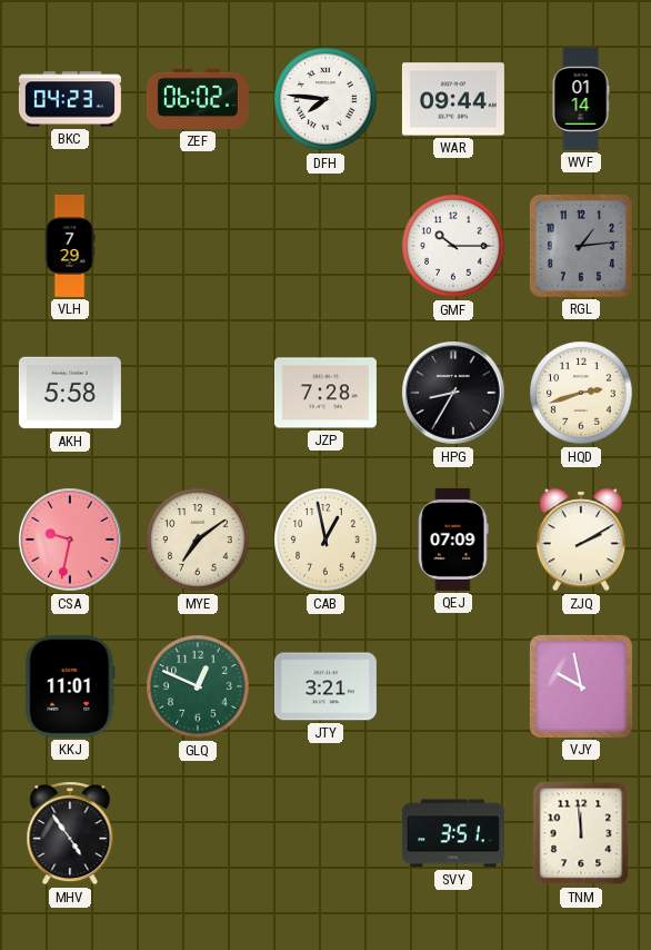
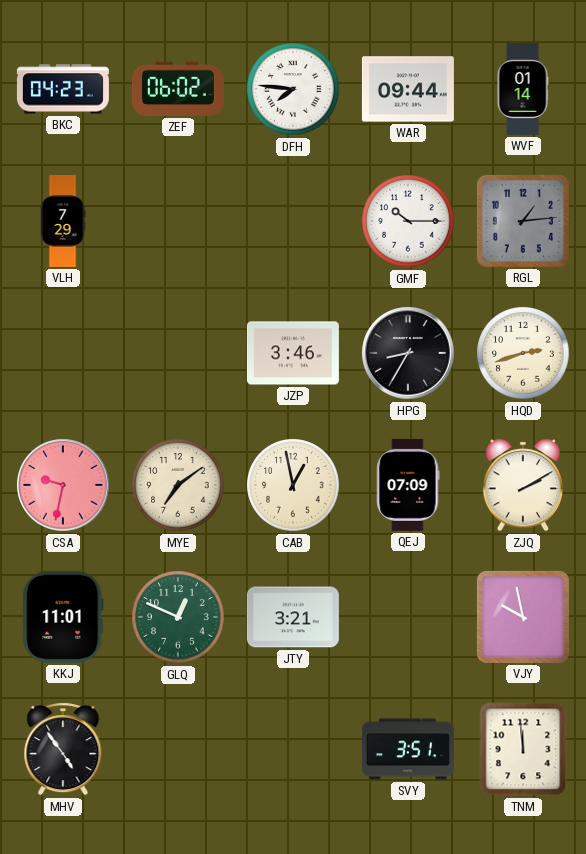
AKH: 5:58 -> none (70, 393)
JZP: 7:28 -> 3:46 (293, 353)
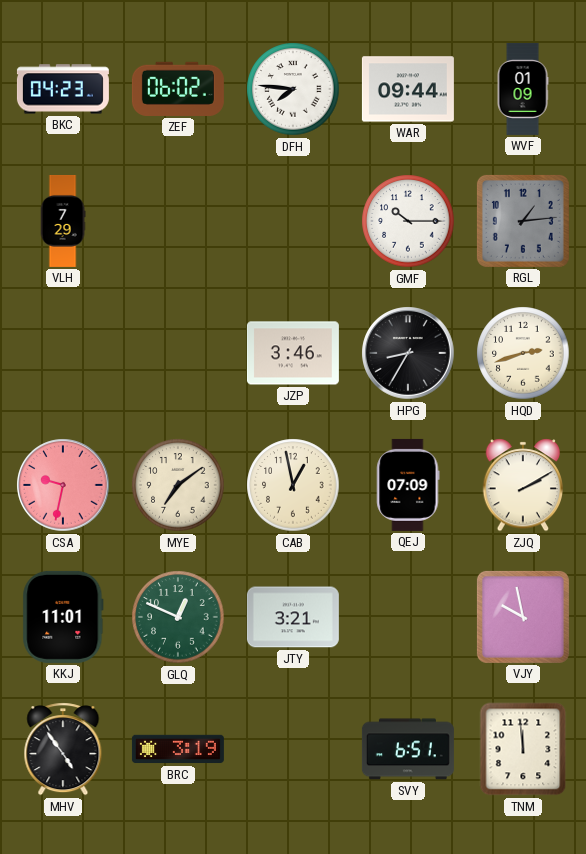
WVF: 01:14 -> 01:09 (523, 89)
BRC: none -> 3:19 (178, 749)
SVY: 3:51 -> 6:51 (408, 749)
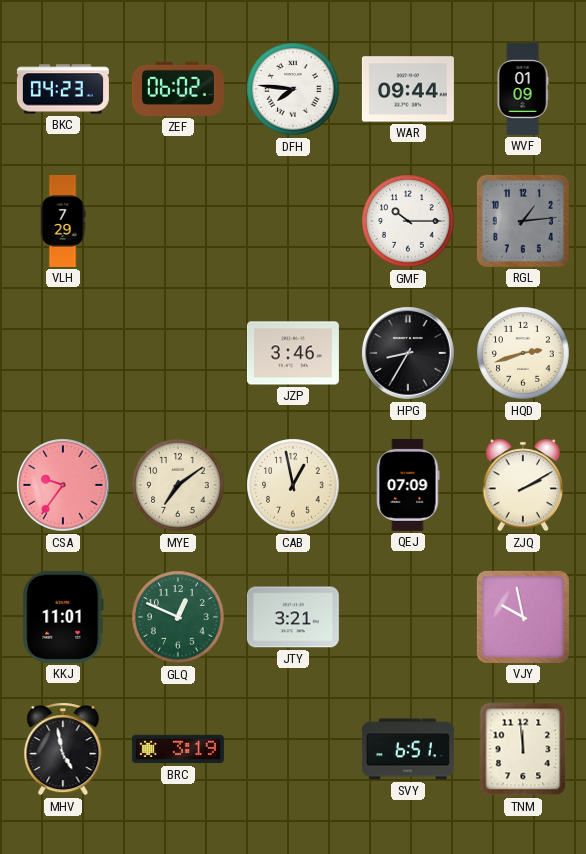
CSA: 9:32 -> 9:36 (63, 485)
MHV: 4:54 -> 4:58 (63, 749)
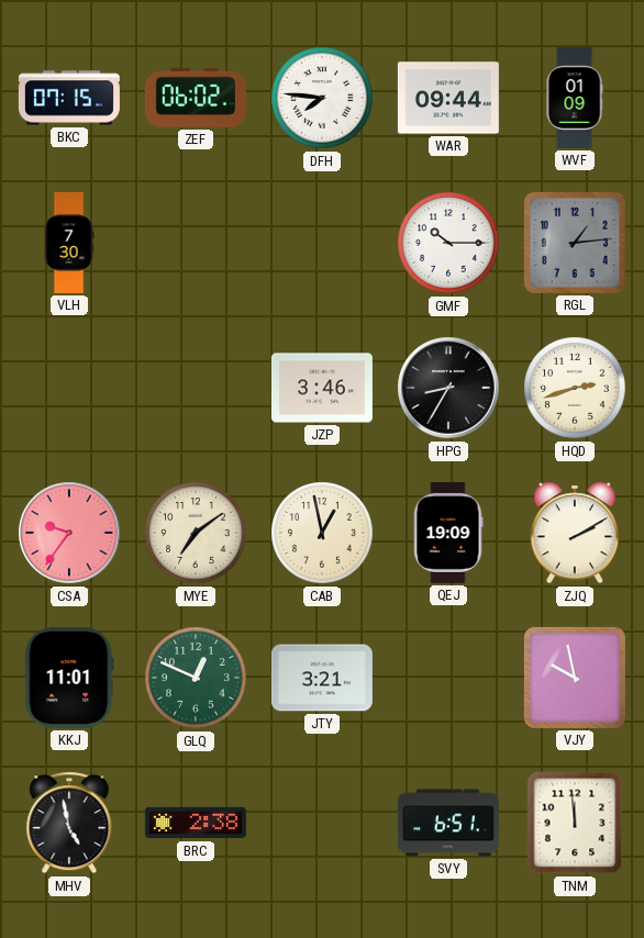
BKC: 04:23 -> 07:15 (69, 98)
VLH: 7:29 -> 7:30 (69, 243)
QEJ: 07:09 -> 19:09 (448, 533)
BRC: 3:19 -> 2:38 (196, 823)
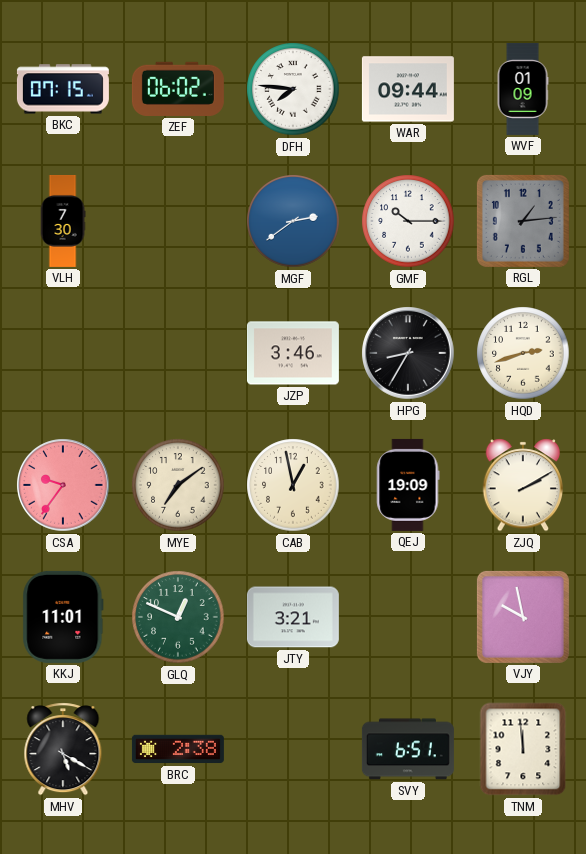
MGF: none -> 2:39 (293, 221)
MHV: 4:58 -> 5:20 (63, 749)
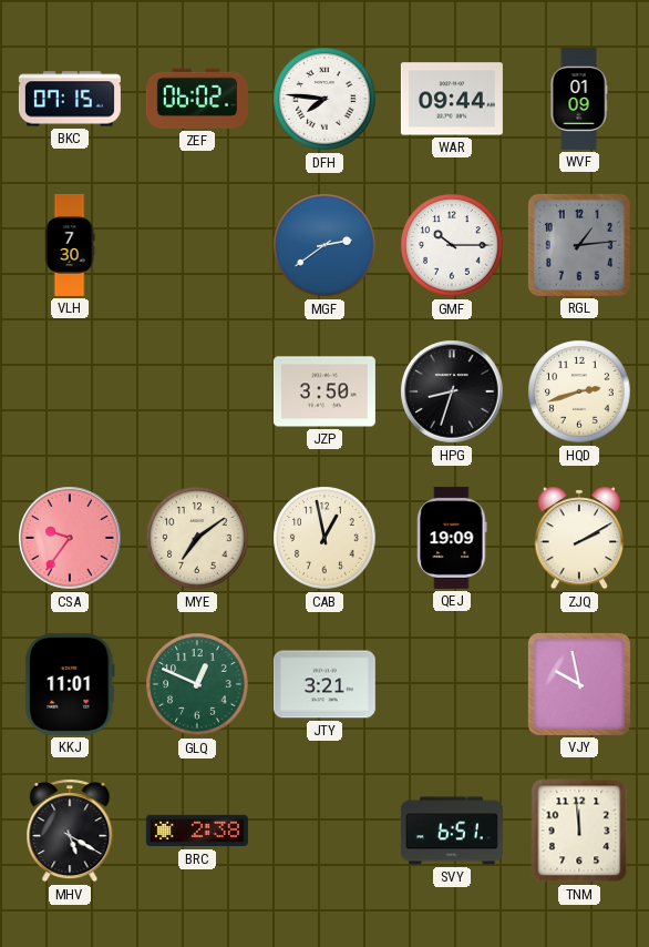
JZP: 3:46 -> 3:50 (324, 391)
HPG: 8:35 -> 8:33 (452, 391)
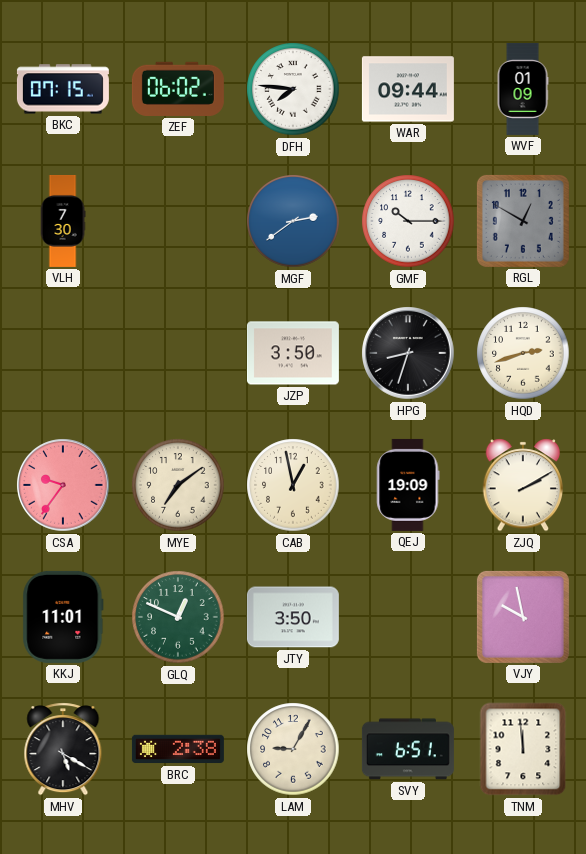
RGL: 1:14 -> 12:50 (523, 221)
JTY: 3:21 -> 3:50 (293, 617)
LAM: none -> 9:05 (293, 749)
